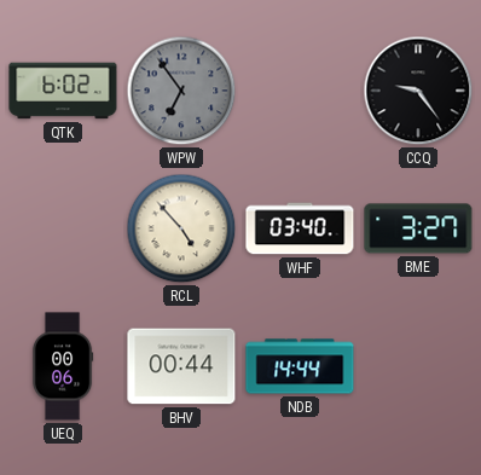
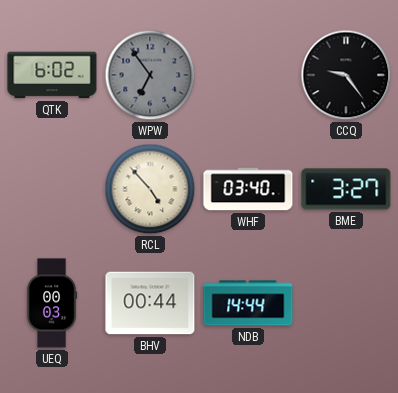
UEQ: 00:06 -> 00:03 (52, 303)
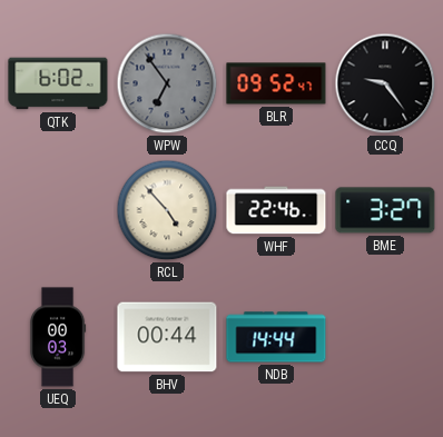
BLR: none -> 09:52 (276, 83)
WHF: 03:40 -> 22:46 (276, 210)
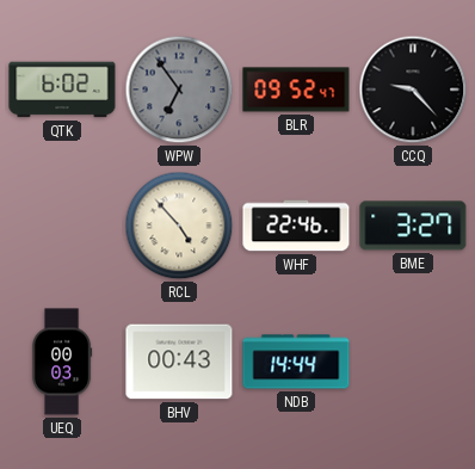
CCQ: 9:24 -> 9:23 (413, 90)
BHV: 00:44 -> 00:43 (179, 362)
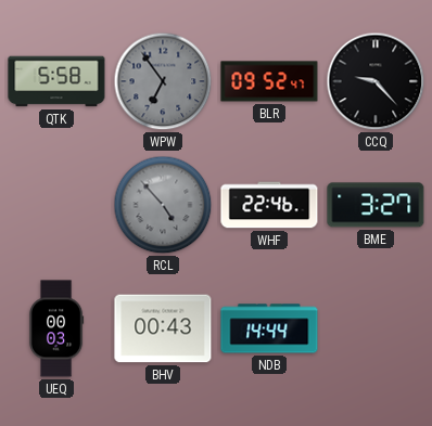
QTK: 6:02 -> 5:58 (56, 81)
RCL dial: cream -> grey (163, 205)
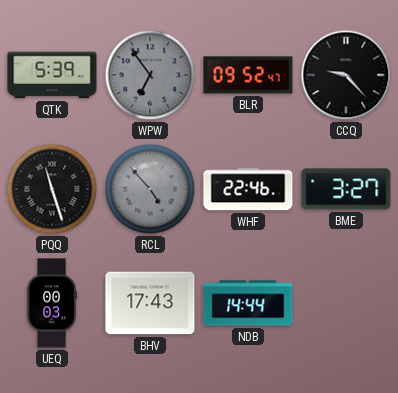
QTK: 5:58 -> 5:39 (52, 75)
PQQ: none -> 11:27 (52, 189)
BHV: 00:43 -> 17:43 (150, 303)
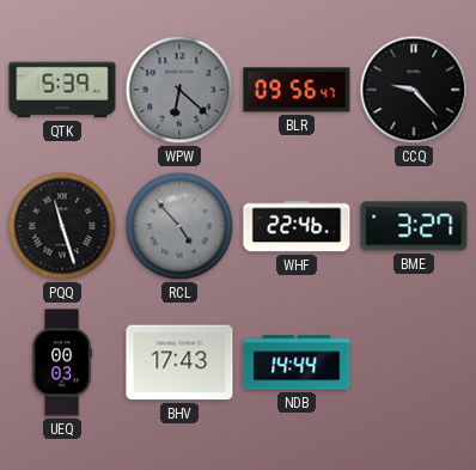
WPW: 6:54 -> 6:22 (179, 90)
BLR: 09:52 -> 09:56 (297, 90)
